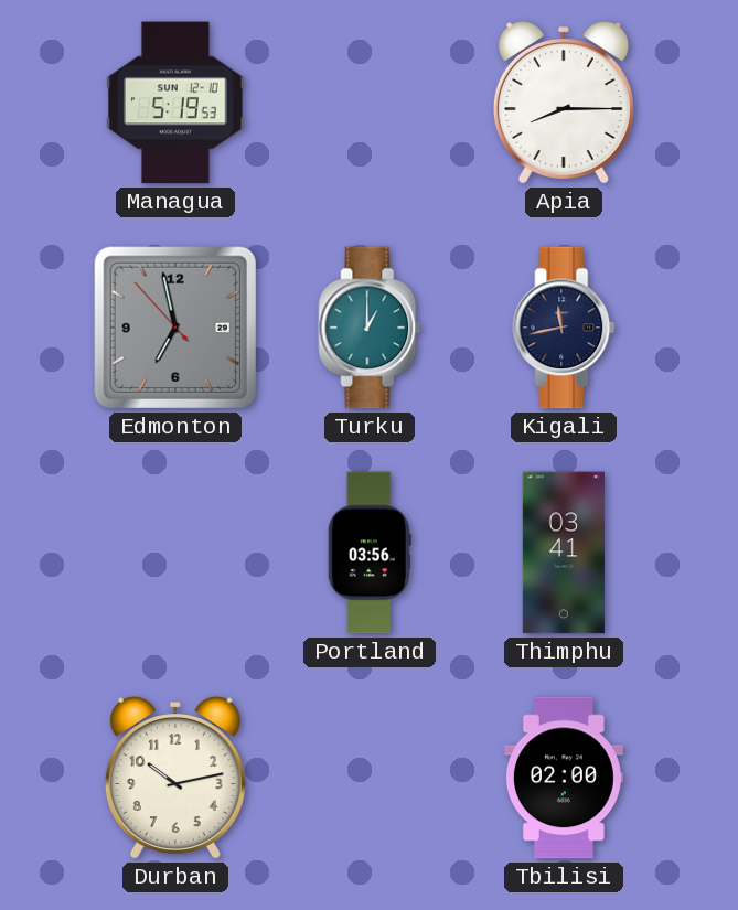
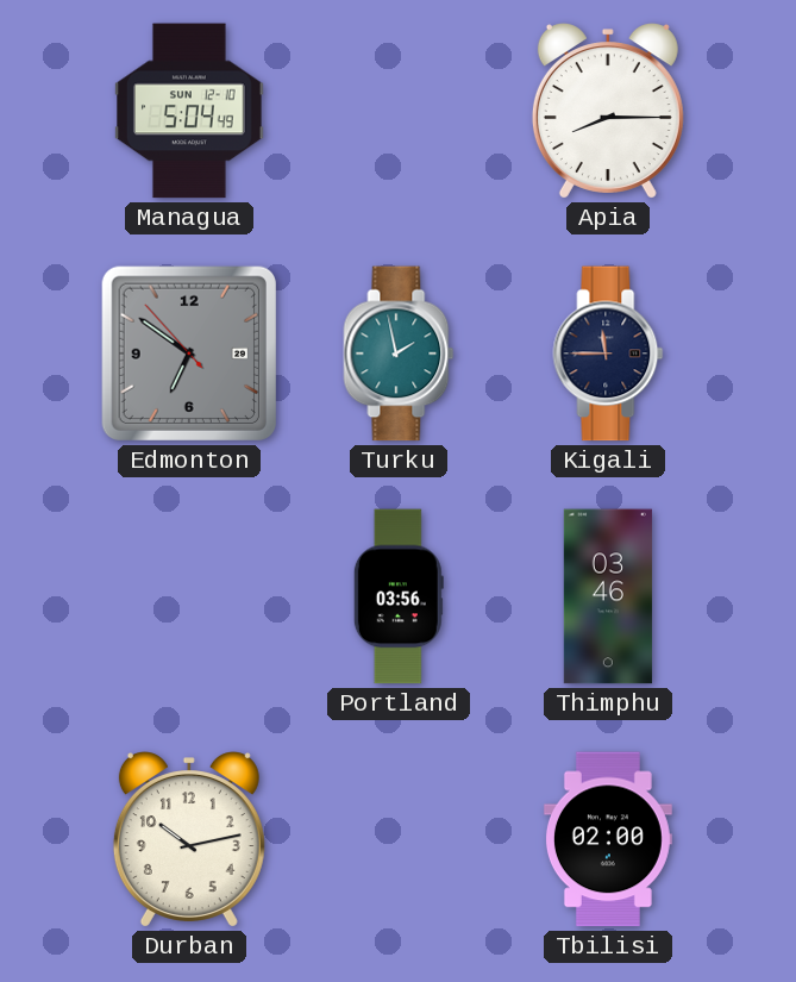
Managua: 5:19 -> 5:04 (189, 111)
Edmonton: 6:57 -> 6:50 (189, 354)
Turku: 1:00 -> 1:58 (399, 354)
Kigali: 11:43 -> 11:45 (608, 354)
Thimphu: 03:41 -> 03:46 (608, 596)
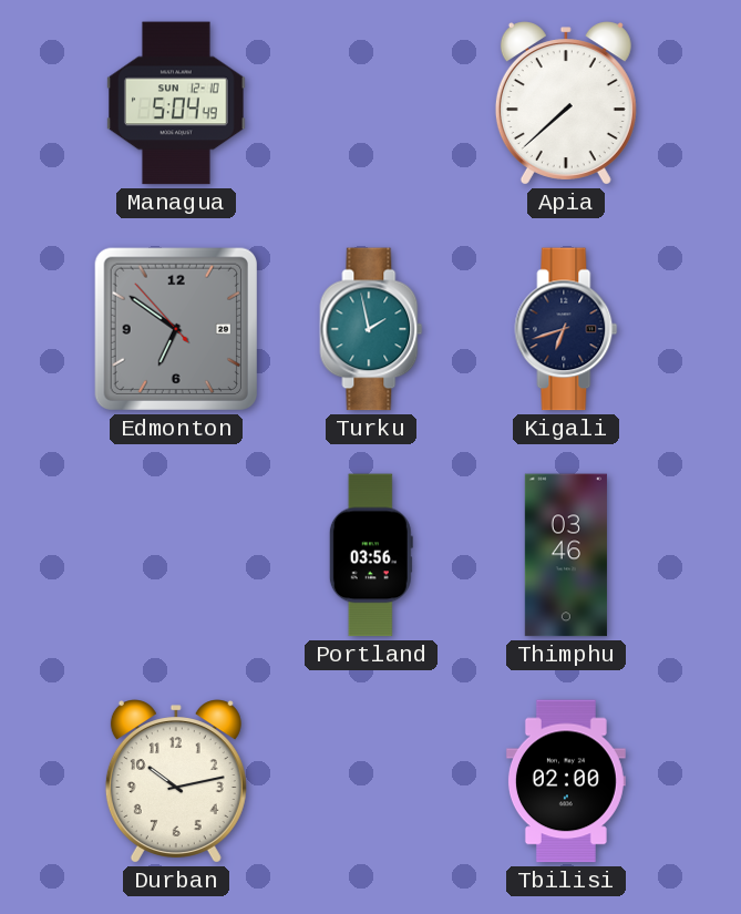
Apia: 8:15 -> 7:38 (566, 103)
Kigali: 11:45 -> 6:42 (566, 329)
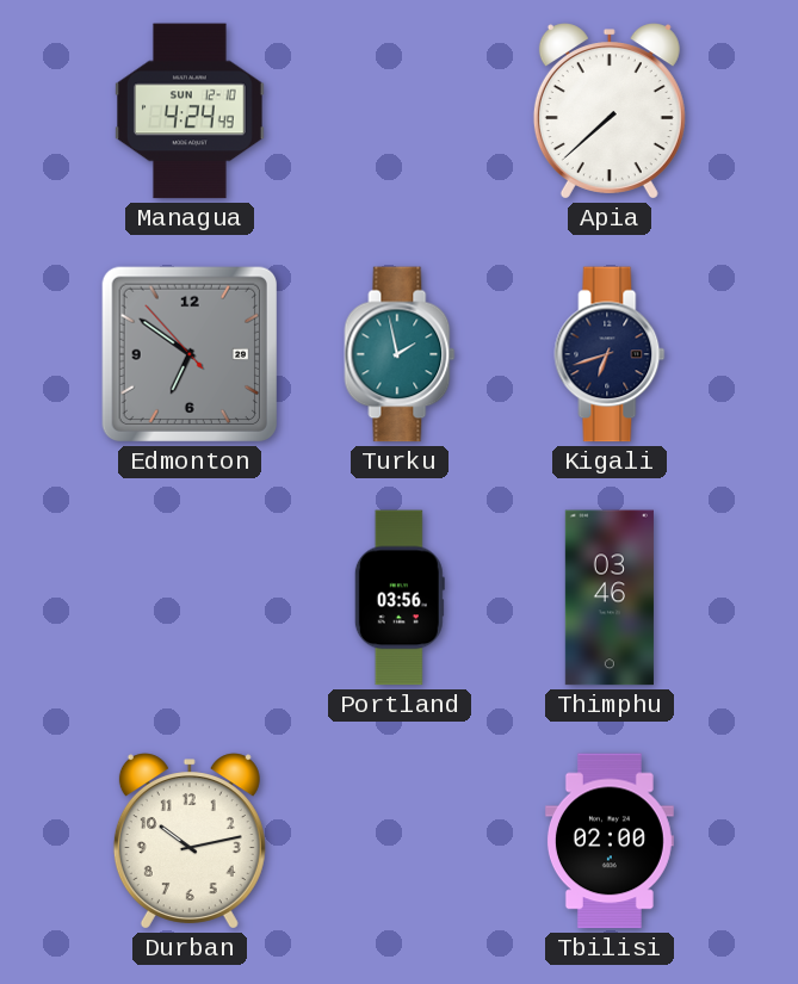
Managua: 5:04 -> 4:24 (190, 111)
